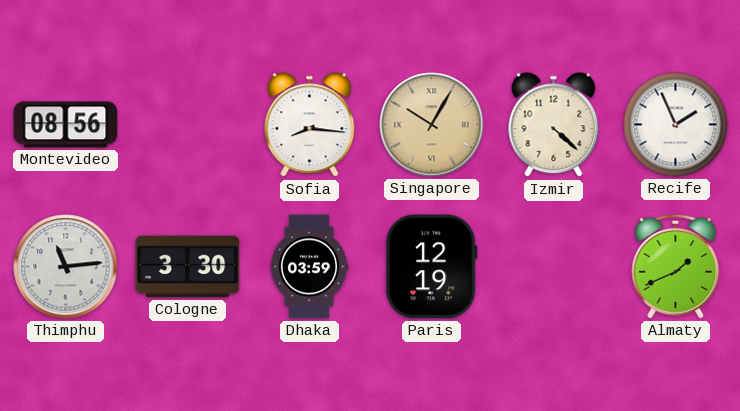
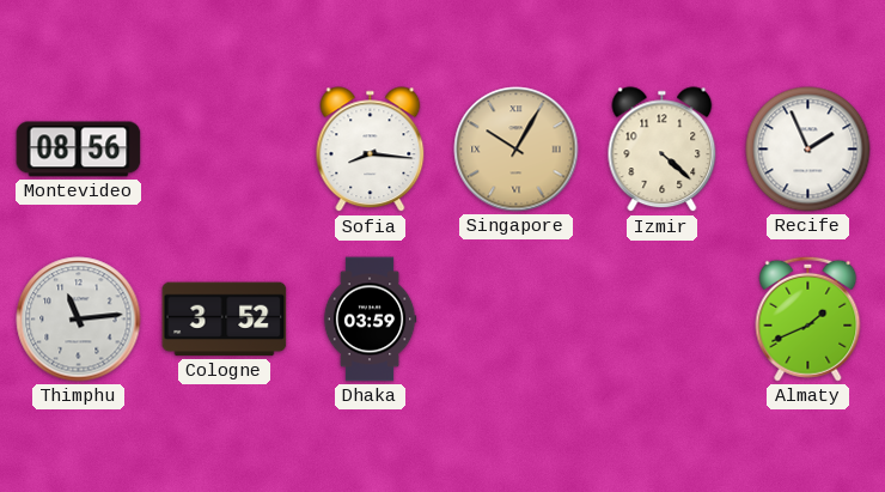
Cologne: 3:30 -> 3:52 (225, 320)
Paris: 12:19 -> none (431, 267)
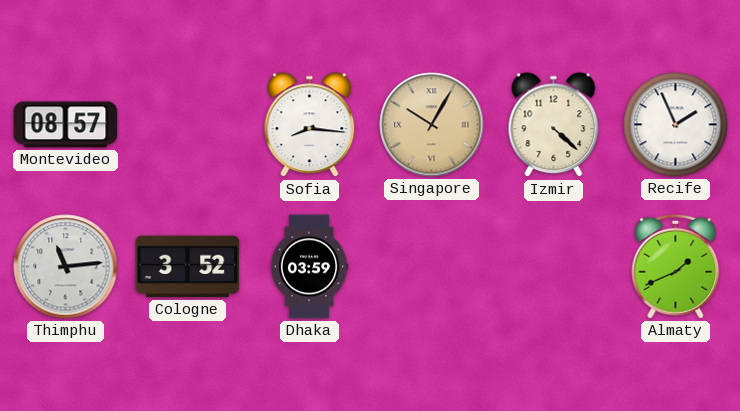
Montevideo: 08:56 -> 08:57 (66, 125)
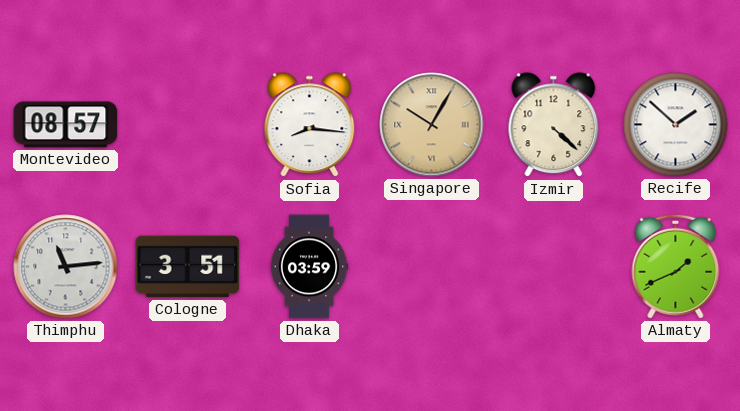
Recife: 1:56 -> 1:52 (676, 125)
Cologne: 3:52 -> 3:51 (188, 267)
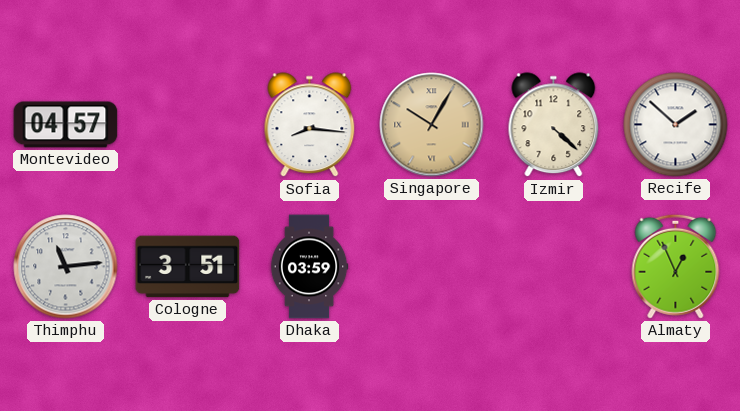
Montevideo: 08:57 -> 04:57 (66, 125)
Almaty: 1:41 -> 12:56 (676, 266)
